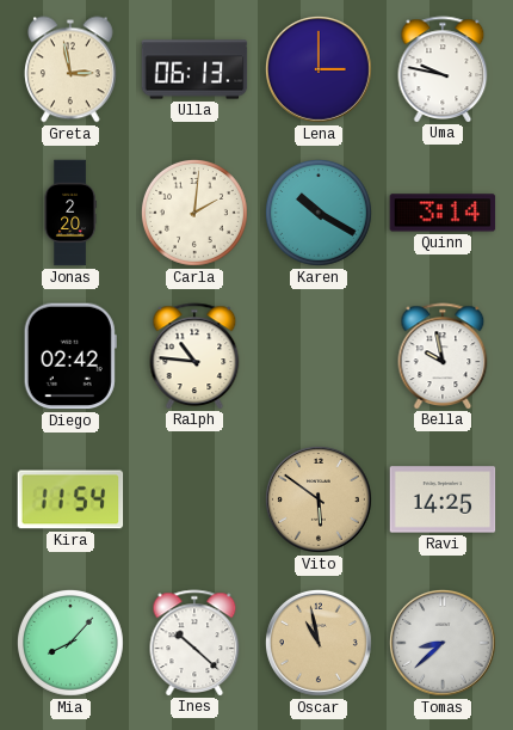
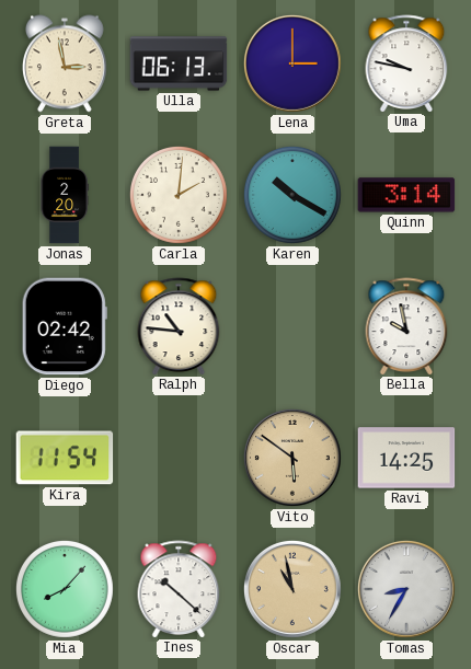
Tomas: 8:38 -> 8:35 (406, 589)
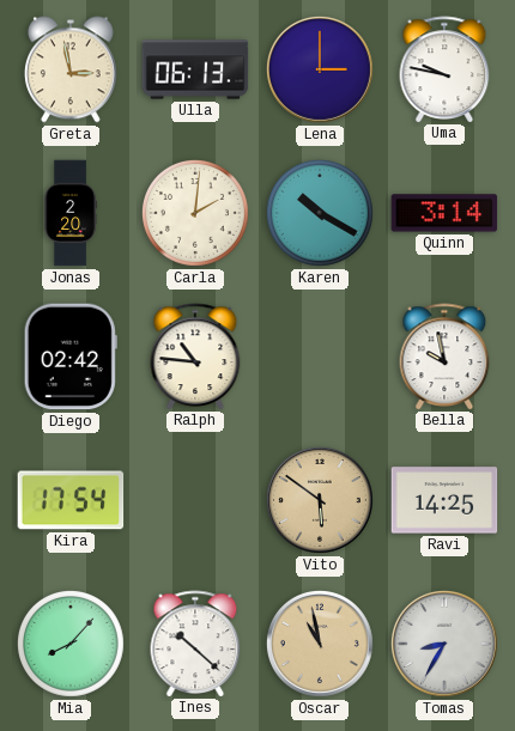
Kira: 11:54 -> 17:54 (71, 500)
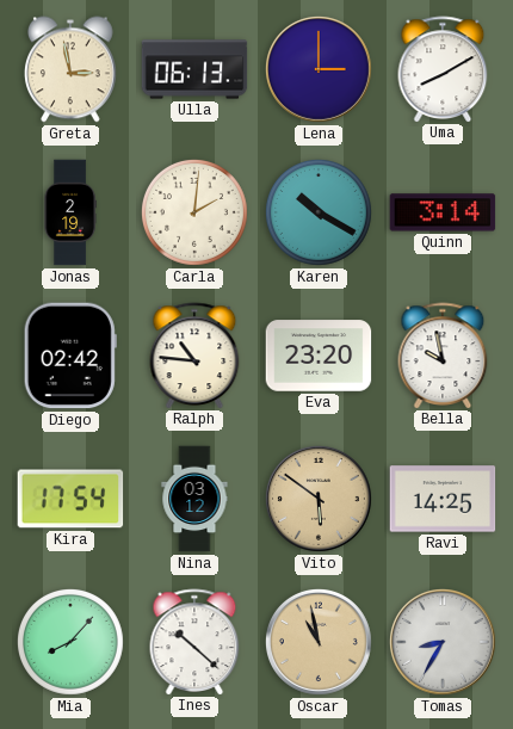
Uma: 9:47 -> 8:10 (443, 69)
Jonas: 2:20 -> 2:19 (70, 212)
Eva: none -> 23:20 (319, 356)
Nina: none -> 03:12 (194, 499)
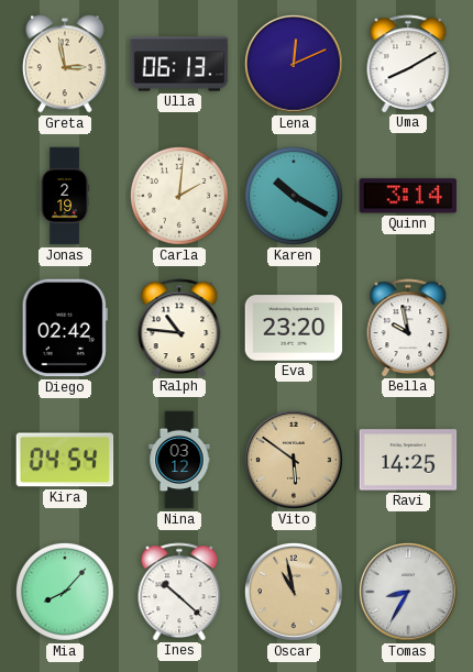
Lena: 3:00 -> 12:11 (294, 64)
Kira: 17:54 -> 04:54 (65, 460)
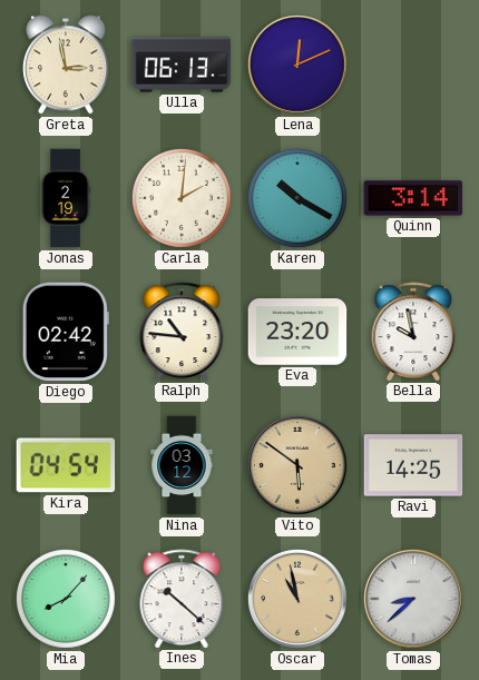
Uma: 8:10 -> none (408, 64)
Tomas: 8:35 -> 8:38 (413, 599)
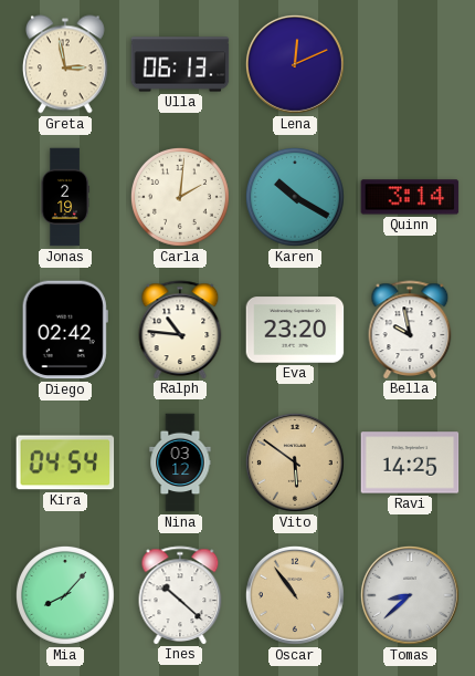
Oscar: 10:58 -> 10:54 (295, 595)
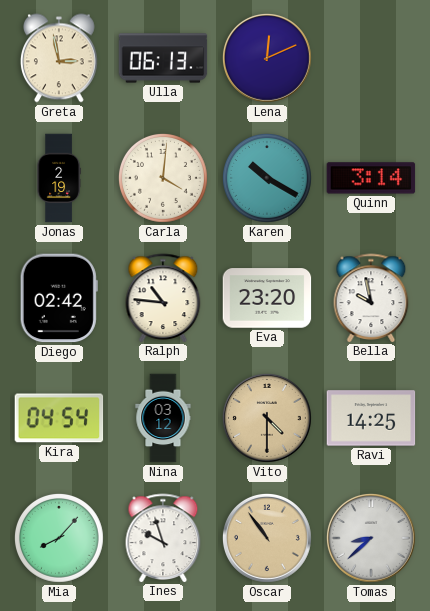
Carla: 2:01 -> 4:01 (163, 178)
Vito: 5:51 -> 4:30 (267, 418)
Ines: 10:22 -> 9:57 (163, 538)
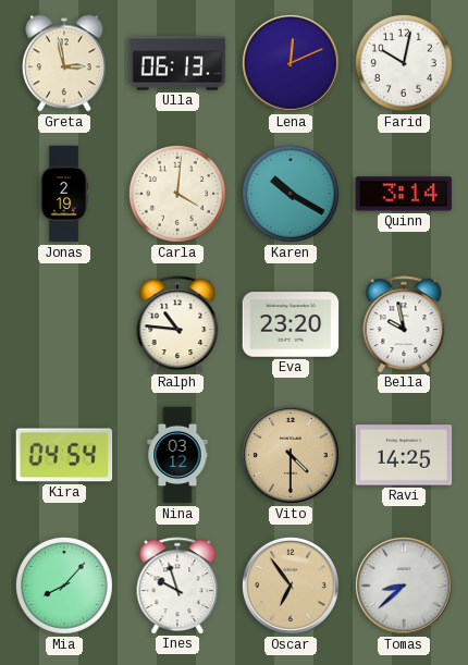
Farid: none -> 10:02 (404, 63)
Diego: 02:42 -> none (59, 298)
Oscar: 10:54 -> 6:54 (291, 586)
